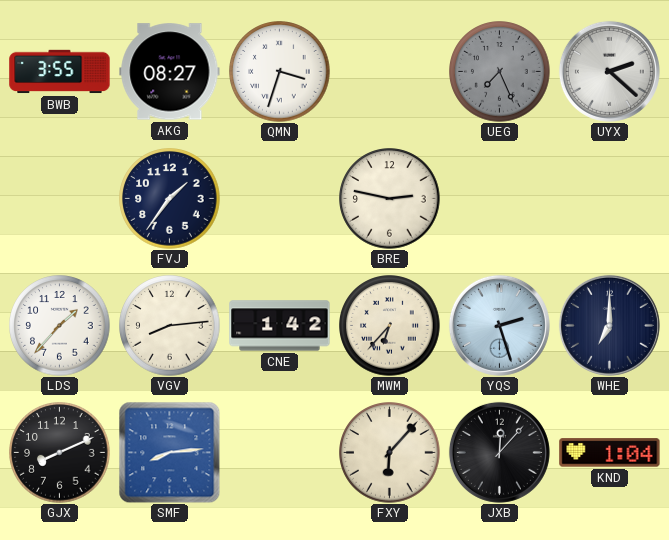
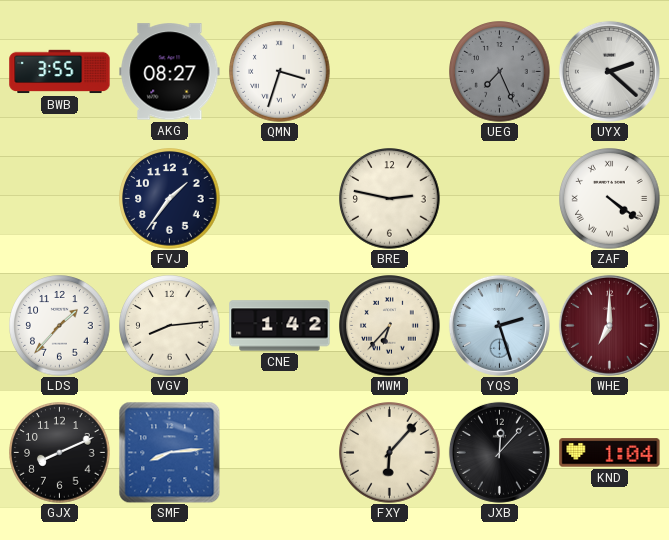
ZAF: none -> 4:21 (610, 199)
WHE dial: navy -> burgundy (609, 325)
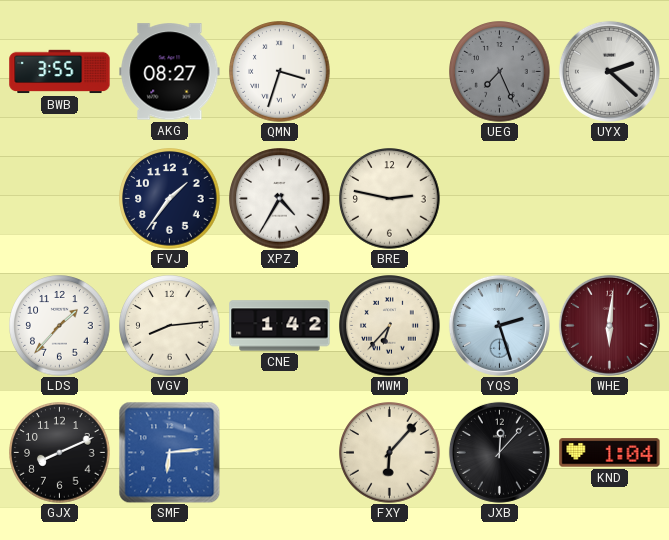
XPZ: none -> 4:35 (280, 199)
ZAF: 4:21 -> none (610, 199)
WHE: 7:00 -> 6:01 (609, 325)
SMF: 8:14 -> 6:14 (169, 452)
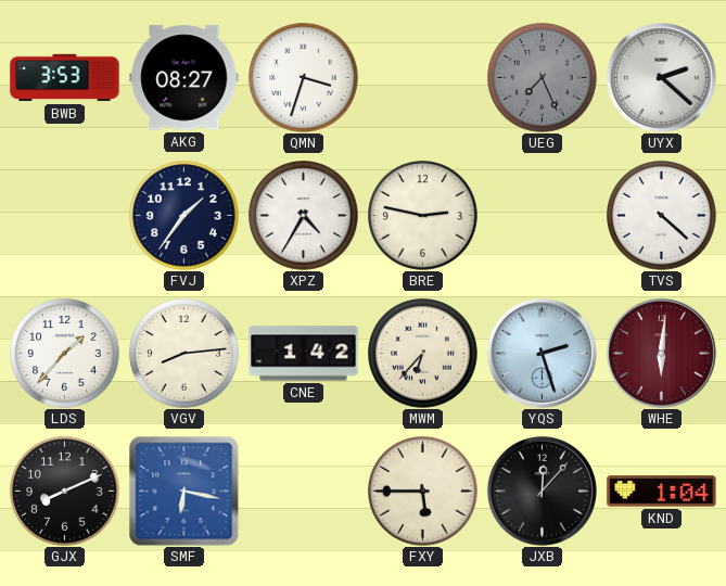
BWB: 3:55 -> 3:53 (65, 78)
TVS: none -> 4:22 (662, 216)
SMF: 6:14 -> 6:17 (183, 491)
FXY: 6:07 -> 5:45 (423, 492)
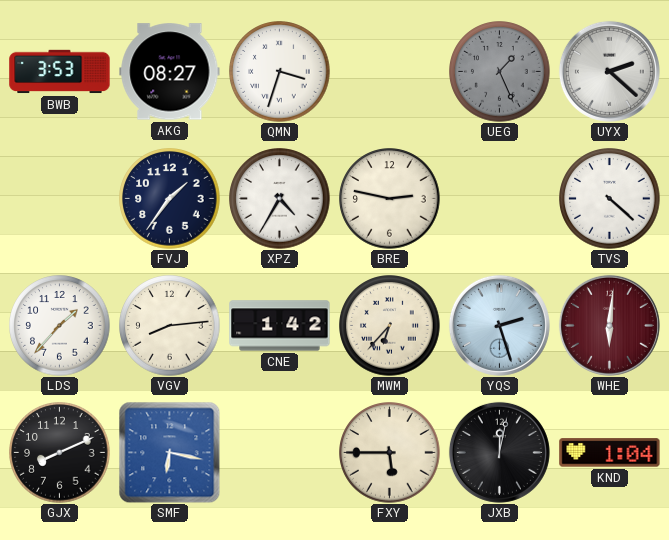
UEG: 7:26 -> 1:26 (500, 72)
JXB: 12:07 -> 12:02 (499, 452)
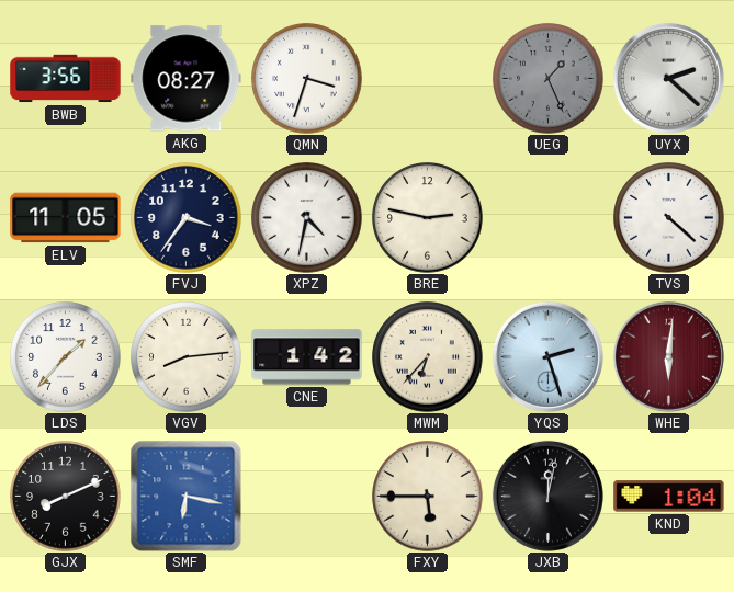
BWB: 3:53 -> 3:56 (66, 79)
ELV: none -> 11:05 (66, 218)
FVJ: 1:36 -> 3:36 (187, 218)
XPZ: 4:35 -> 4:32 (307, 218)
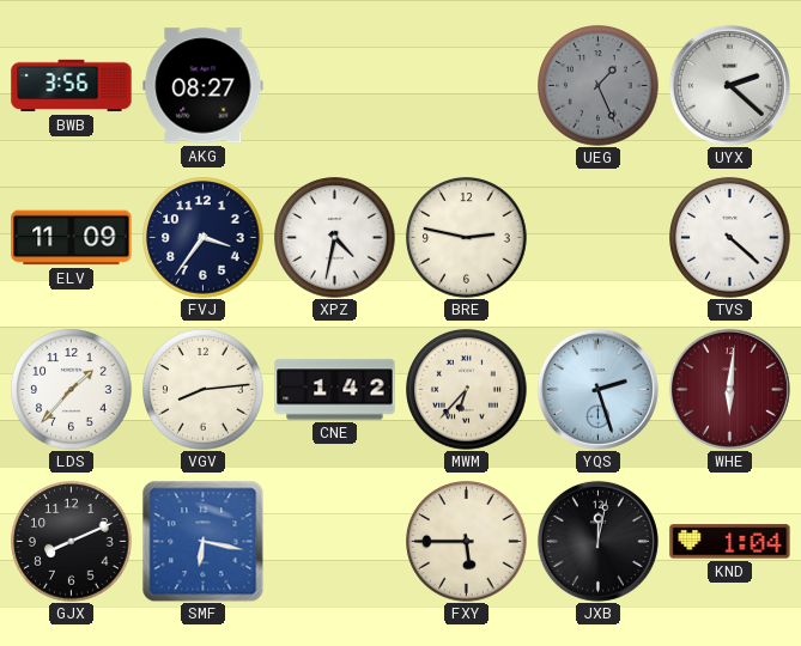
QMN: 3:33 -> none (307, 79)
ELV: 11:05 -> 11:09 (72, 238)
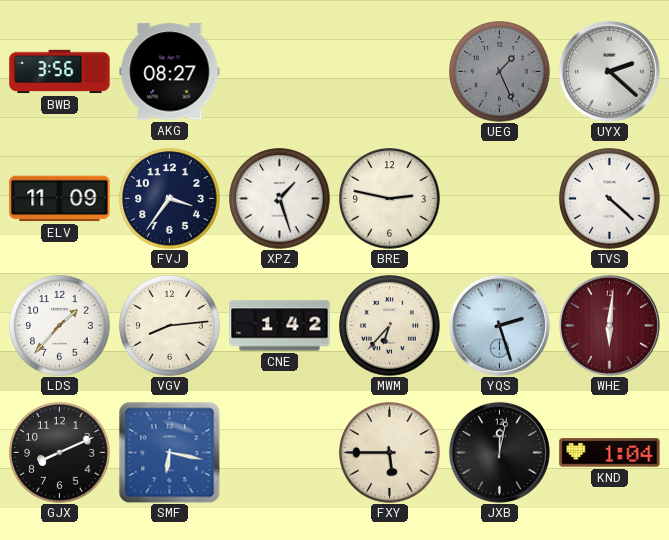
XPZ: 4:32 -> 1:27 (280, 199)
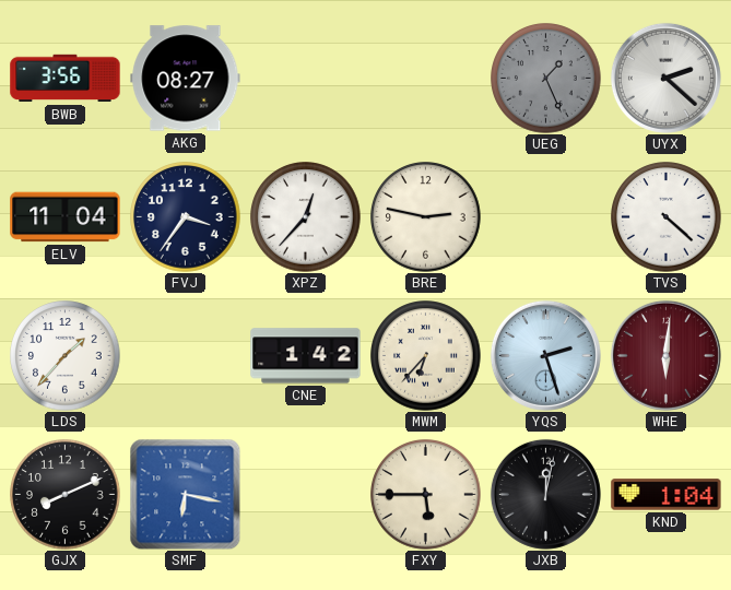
ELV: 11:09 -> 11:04 (66, 217)
XPZ: 1:27 -> 12:37 (306, 217)
VGV: 8:14 -> none (170, 326)
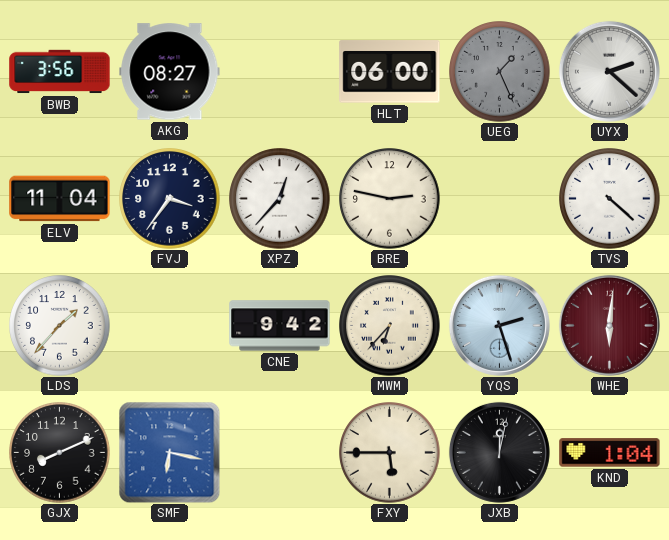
HLT: none -> 06:00 (390, 72)
CNE: 1:42 -> 9:42 (280, 326)
